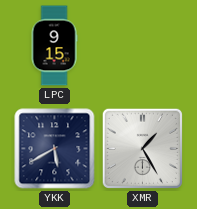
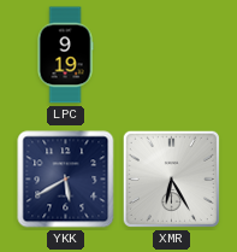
LPC: 9:15 -> 9:19 (65, 55)
XMR: 1:25 -> 6:25 (171, 178)
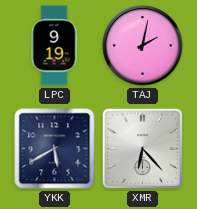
TAJ: none -> 2:02 (143, 46)
XMR: 6:25 -> 6:23 (142, 148)
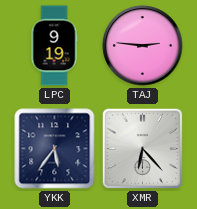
TAJ: 2:02 -> 2:46 (143, 46)
YKK: 5:40 -> 5:36 (55, 149)
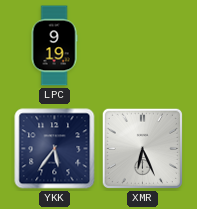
TAJ: 2:46 -> none (143, 46)
XMR: 6:23 -> 6:26 (142, 148)
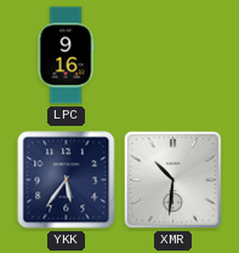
LPC: 9:19 -> 9:16 (66, 56)
XMR: 6:26 -> 10:31 (172, 179)
